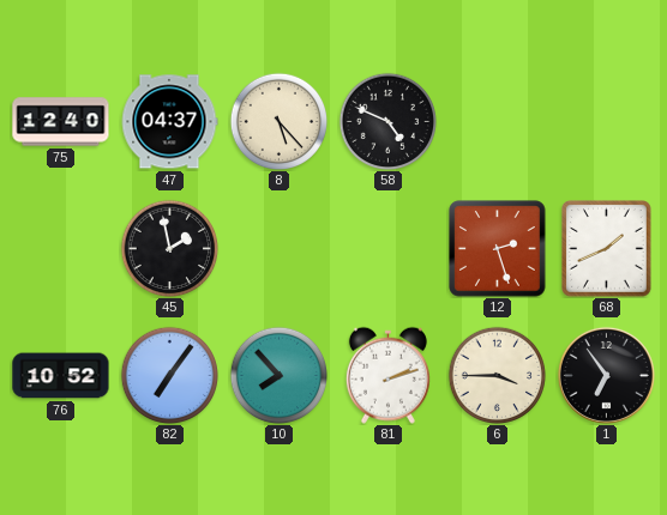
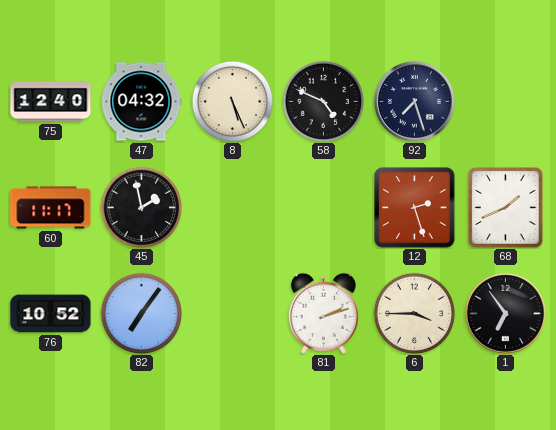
47: 04:37 -> 04:32 (141, 102)
8: 5:23 -> 5:26 (232, 101)
92: none -> 7:27 (414, 101)
60: none -> 11:17 (51, 208)
10: 7:53 -> none (278, 375)
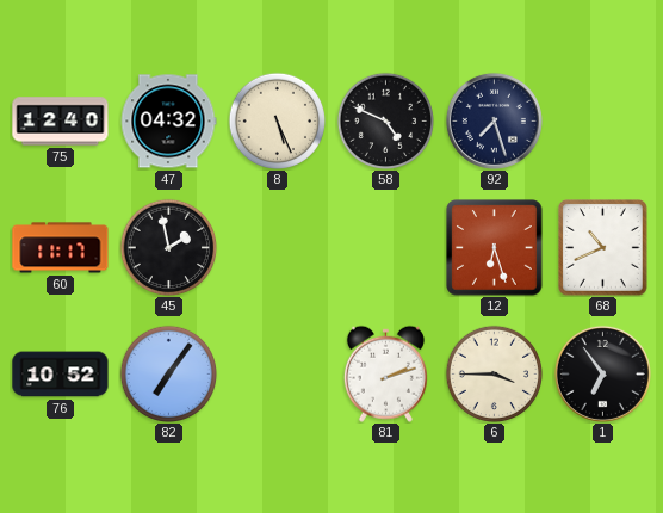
12: 2:27 -> 6:27 (495, 248)
68: 1:41 -> 10:41 (603, 248)
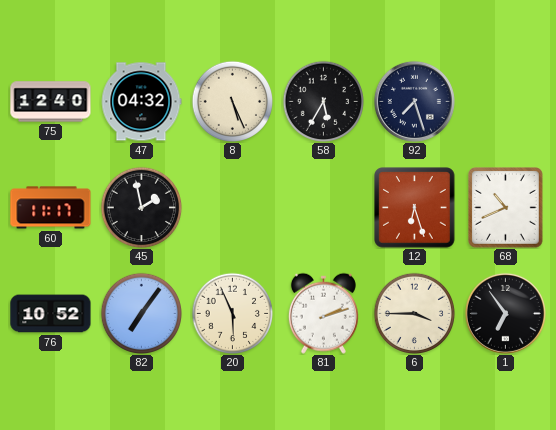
58: 4:49 -> 5:35 (323, 101)
20: none -> 5:56 (232, 313)
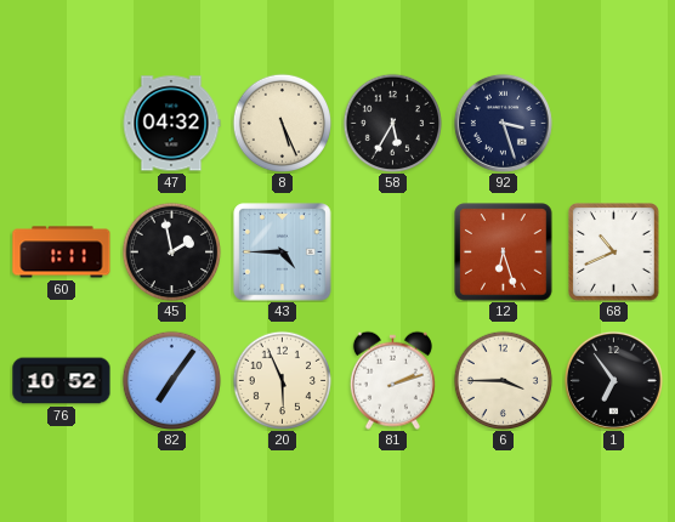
75: 12:40 -> none (51, 102)
92: 7:27 -> 3:27 (503, 123)
60: 11:17 -> 1:11 (62, 253)
43: none -> 4:45 (283, 253)
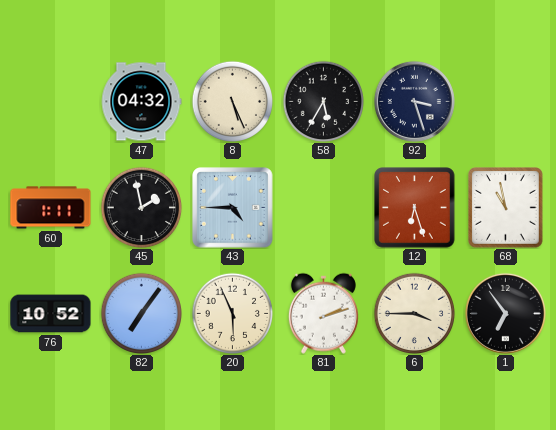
68: 10:41 -> 10:58 (506, 208)
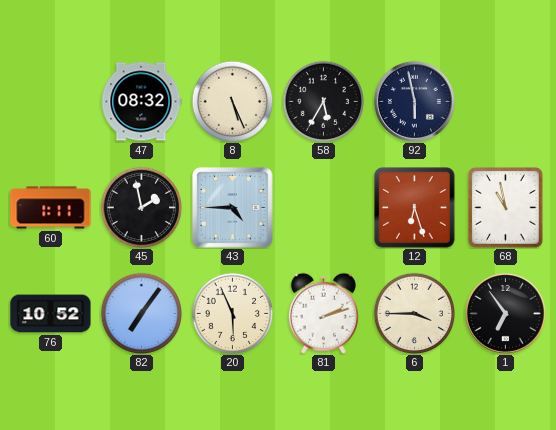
47: 04:32 -> 08:32 (141, 102)
92: 3:27 -> 5:58 (414, 101)
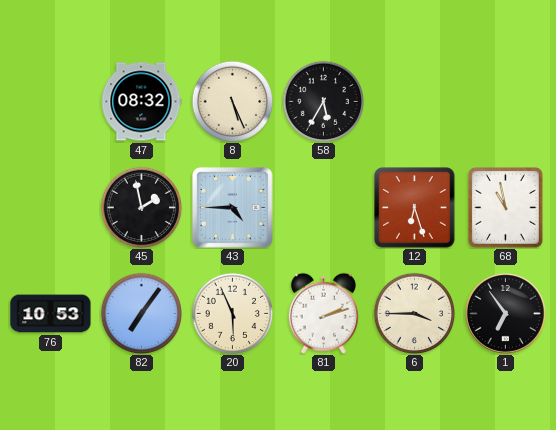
92: 5:58 -> none (414, 101)
60: 1:11 -> none (51, 208)
76: 10:52 -> 10:53 (51, 314)
